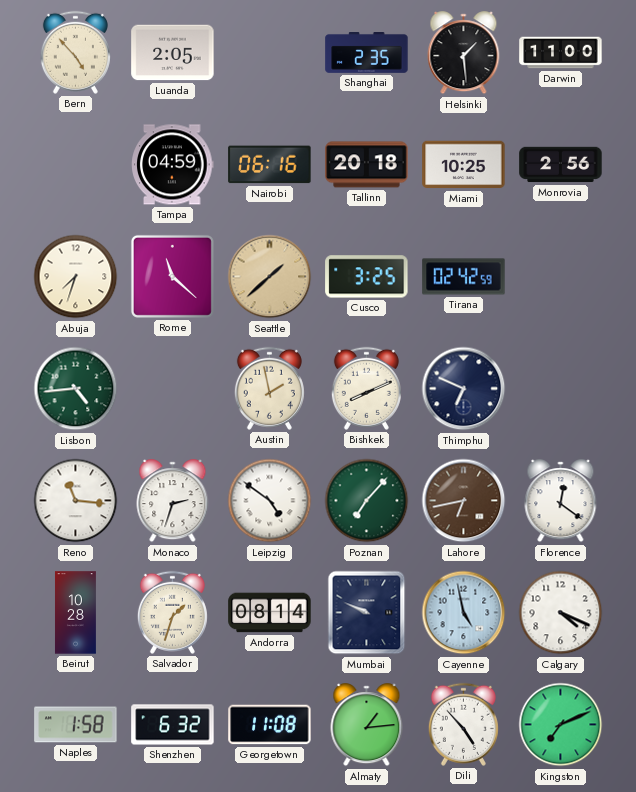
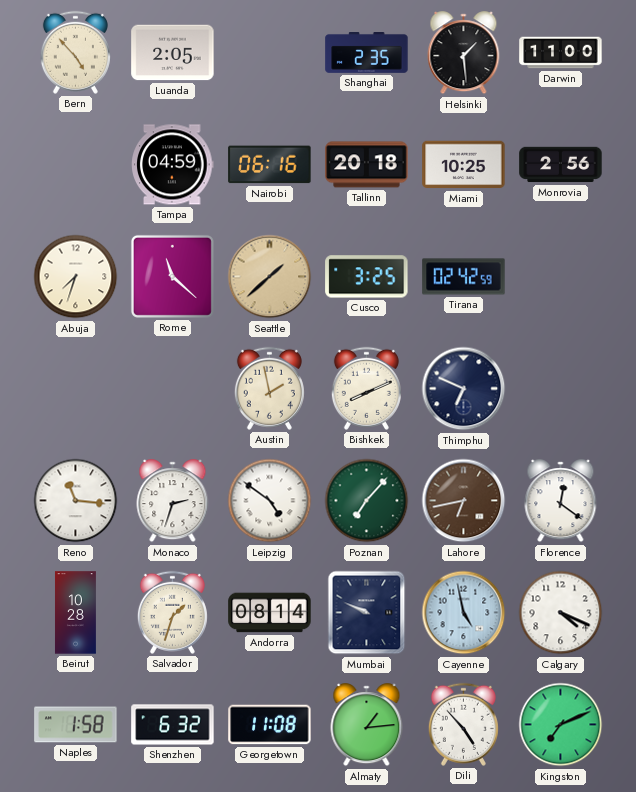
Lisbon: 4:44 -> none (76, 389)
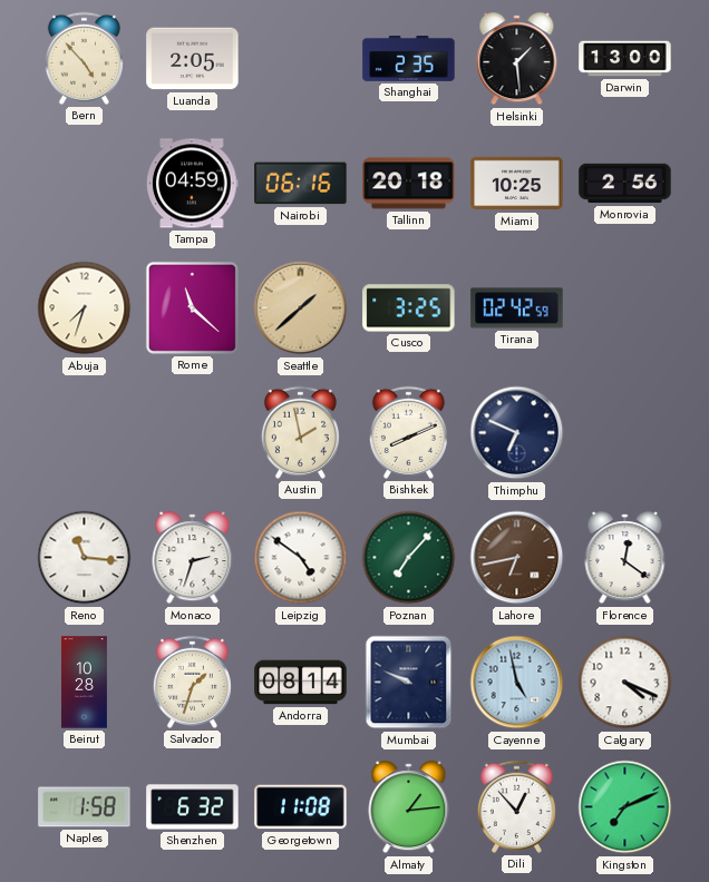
Darwin: 11:00 -> 13:00 (625, 59)
Dili: 4:53 -> 12:53 (516, 806)
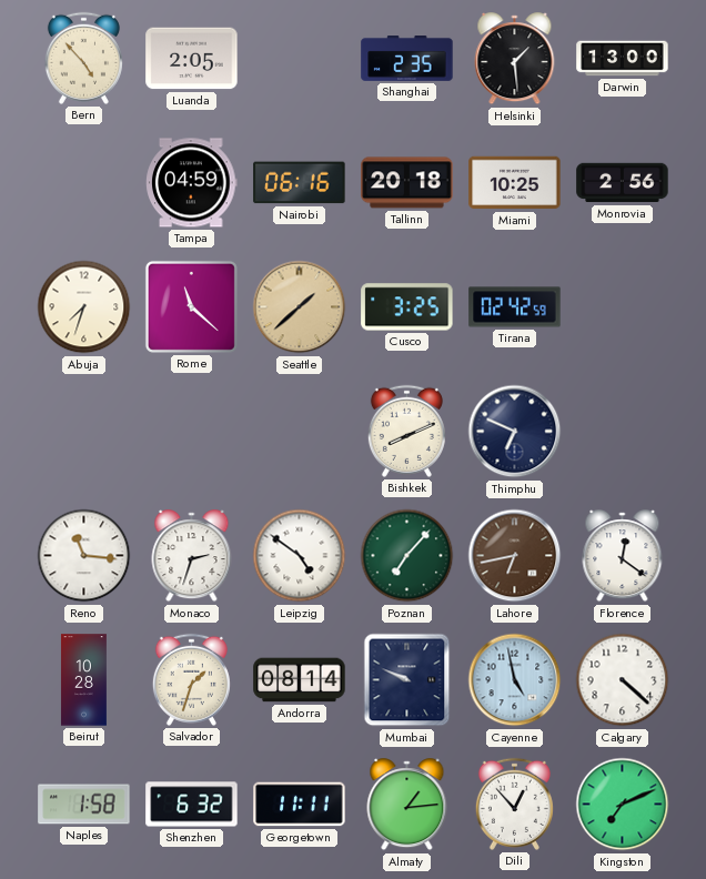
Austin: 1:58 -> none (300, 432)
Calgary: 4:19 -> 4:22 (623, 680)
Georgetown: 11:08 -> 11:11 (300, 805)
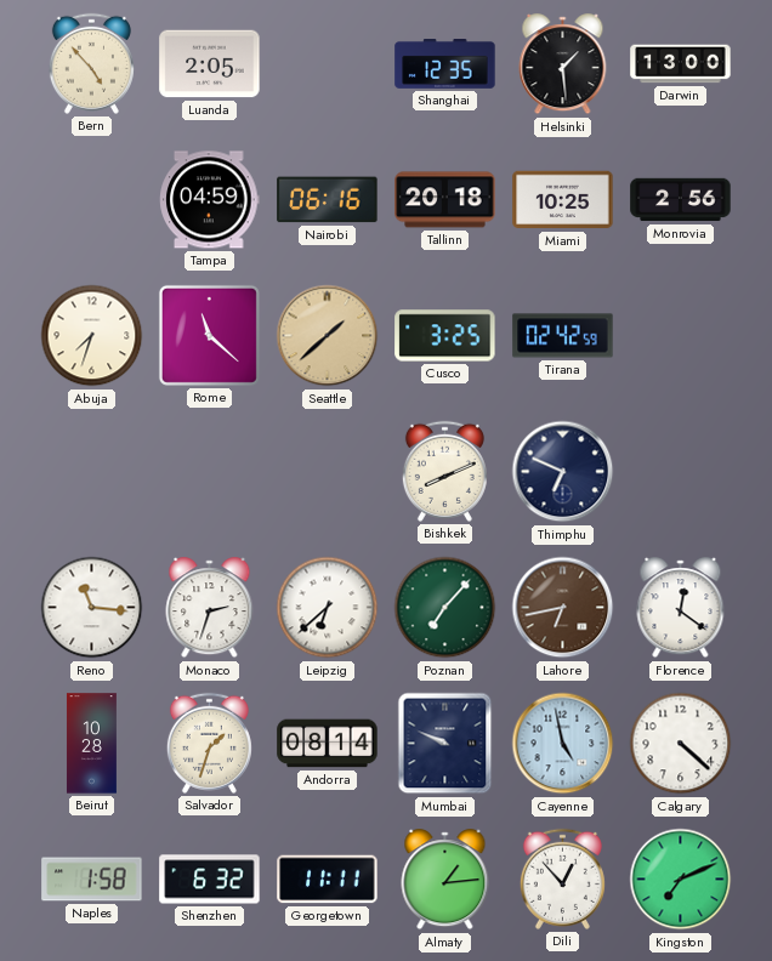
Shanghai: 2:35 -> 12:35 (445, 64)
Leipzig: 4:51 -> 6:38 (328, 608)
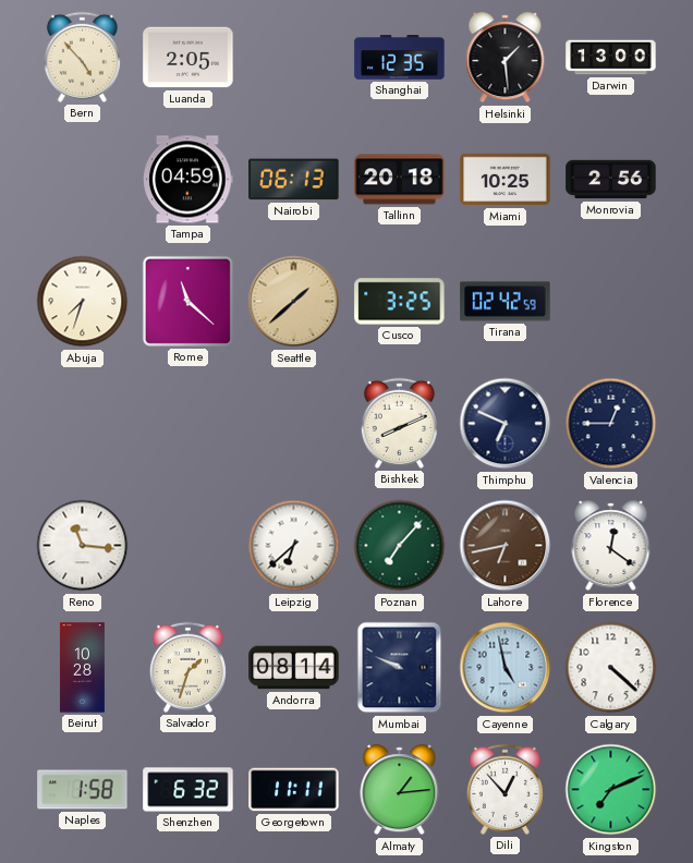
Nairobi: 06:16 -> 06:13 (294, 180)
Valencia: none -> 12:45 (611, 424)
Monaco: 2:33 -> none (210, 608)
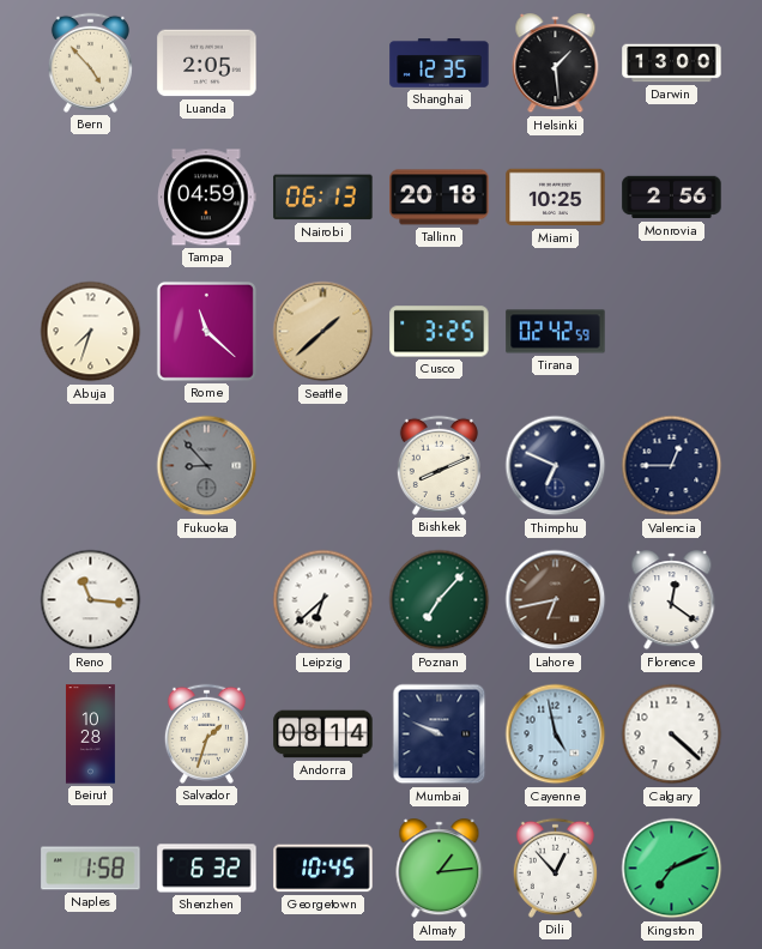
Fukuoka: none -> 8:53 (207, 466)
Georgetown: 11:11 -> 10:45 (323, 869)
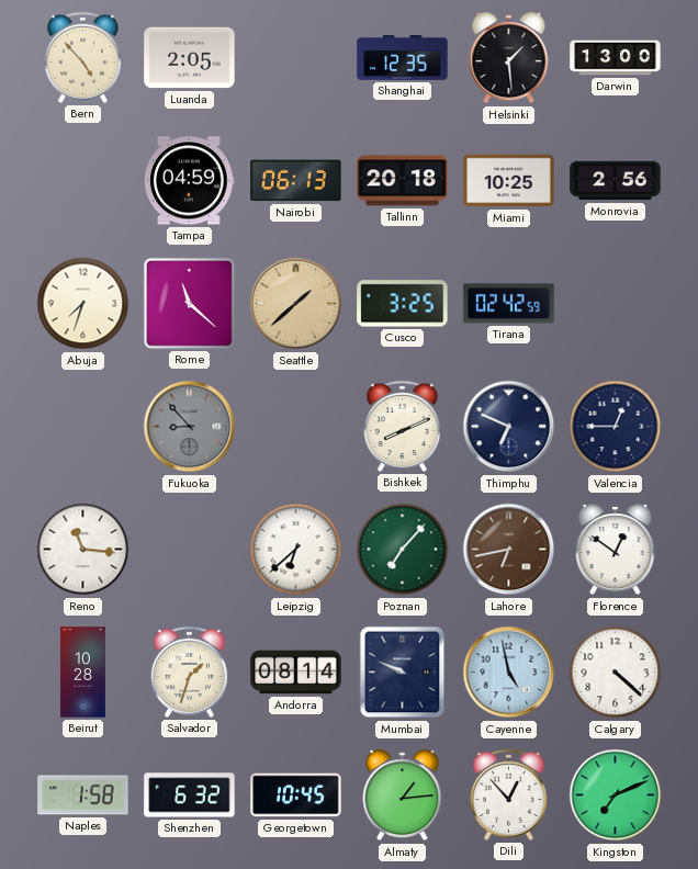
Florence: 12:21 -> 12:51 (616, 550)
